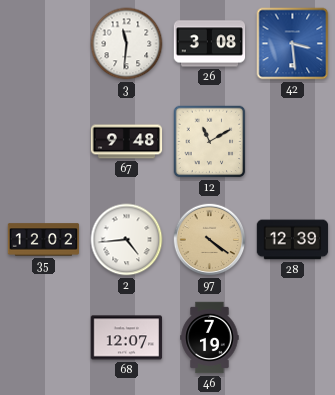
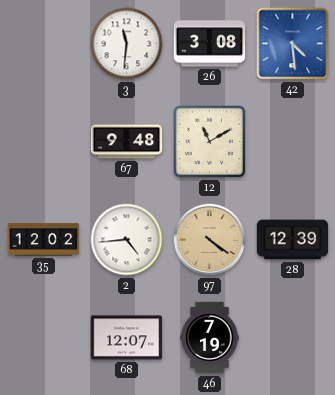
42: 3:29 -> 4:29 (293, 44)
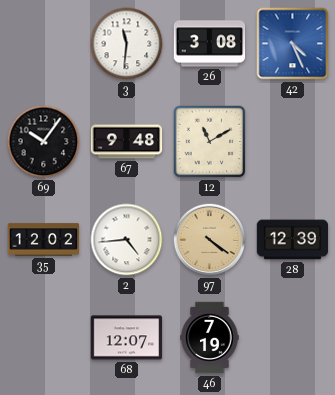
42: 4:29 -> 4:26 (293, 44)
69: none -> 10:06 (44, 142)
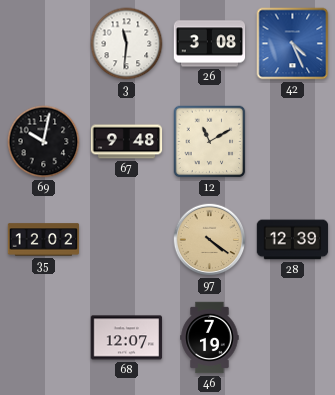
69: 10:06 -> 10:02 (44, 142)
2: 4:44 -> none (127, 240)
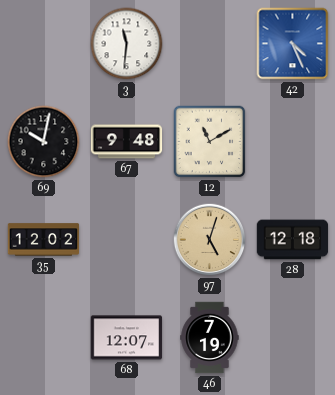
26: 3:08 -> none (210, 44)
97: 4:21 -> 5:03 (210, 240)
28: 12:39 -> 12:18 (293, 240)
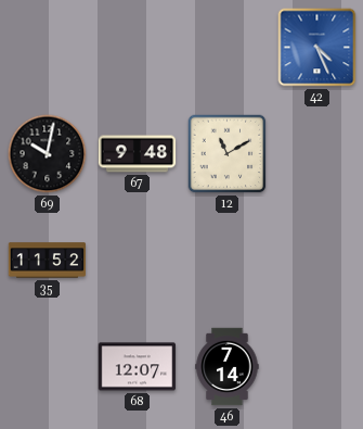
3: 11:31 -> none (127, 44)
35: 12:02 -> 11:52 (48, 261)
97: 5:03 -> none (210, 240)
28: 12:18 -> none (293, 240)
46: 7:19 -> 7:14 (228, 367)
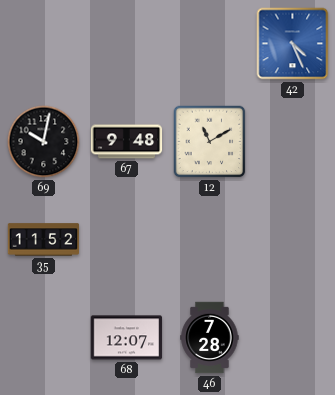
46: 7:14 -> 7:28 (210, 338)
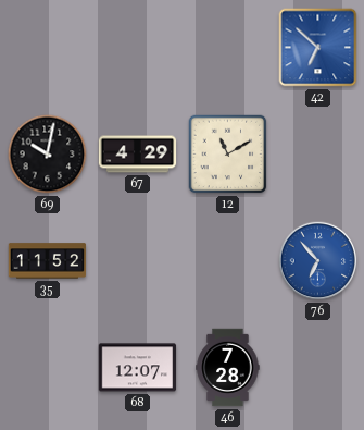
42: 4:26 -> 6:52 (318, 48)
67: 9:48 -> 4:29 (138, 155)
76: none -> 6:53 (318, 261)
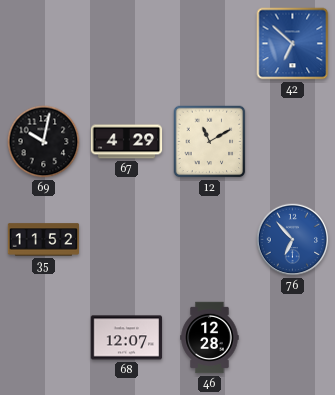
46: 7:28 -> 12:28 (210, 338)
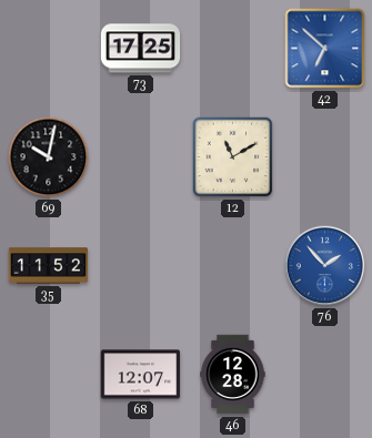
73: none -> 17:25 (141, 49)
67: 4:29 -> none (127, 142)
76: 6:53 -> 1:53 (325, 266)
